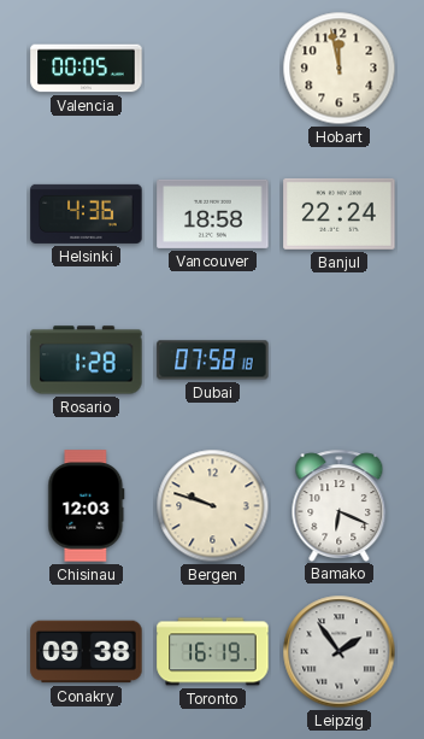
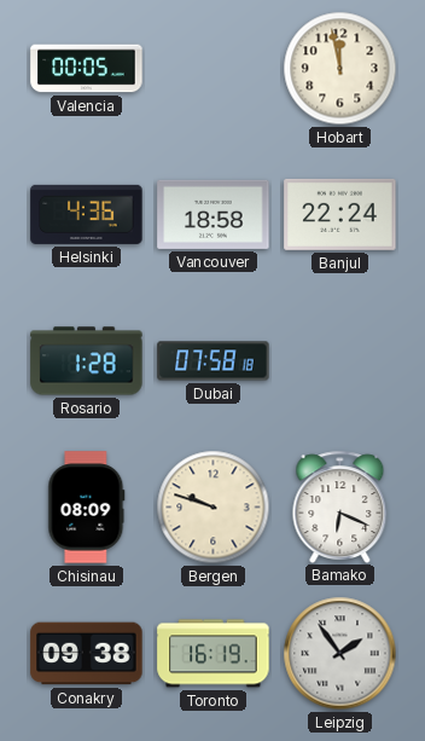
Chisinau: 12:03 -> 08:09 (87, 508)
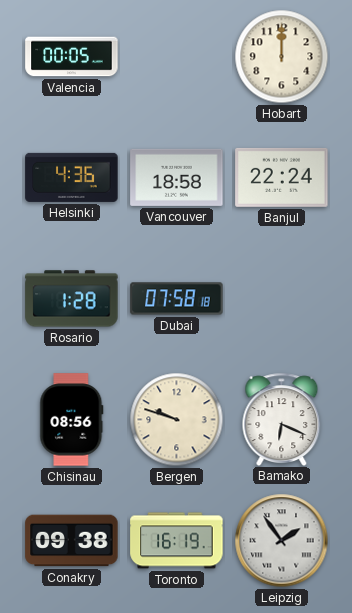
Hobart: 11:58 -> 12:00 (282, 57)
Chisinau: 08:09 -> 08:56 (72, 420)
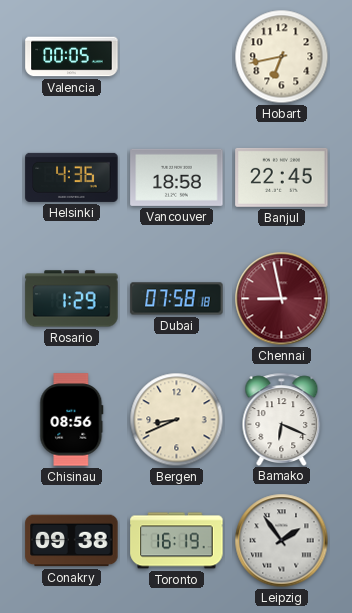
Hobart: 12:00 -> 6:43 (282, 57)
Banjul: 22:24 -> 22:45 (282, 177)
Rosario: 1:28 -> 1:29 (72, 299)
Chennai: none -> 8:58 (282, 299)
Bergen: 9:48 -> 8:41 (177, 420)
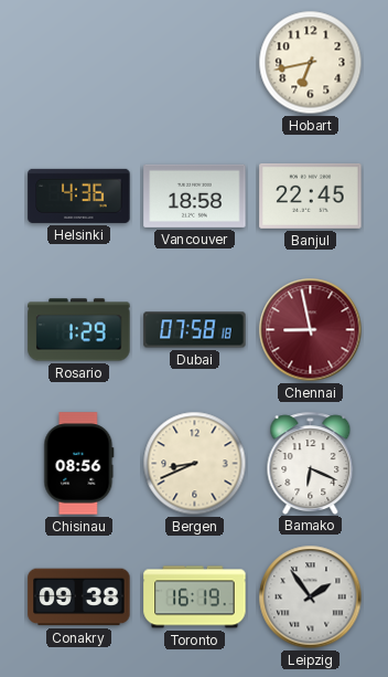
Valencia: 00:05 -> none (72, 57)
